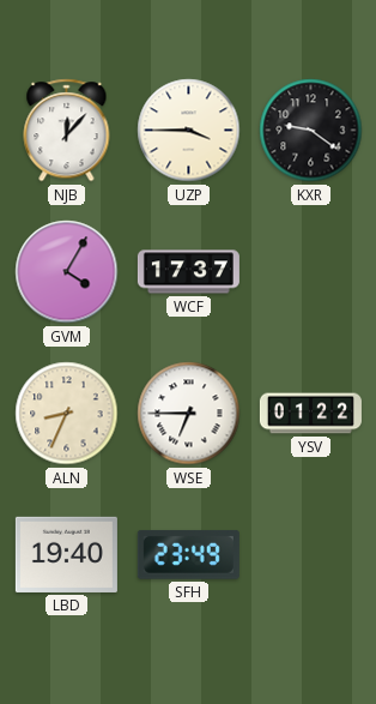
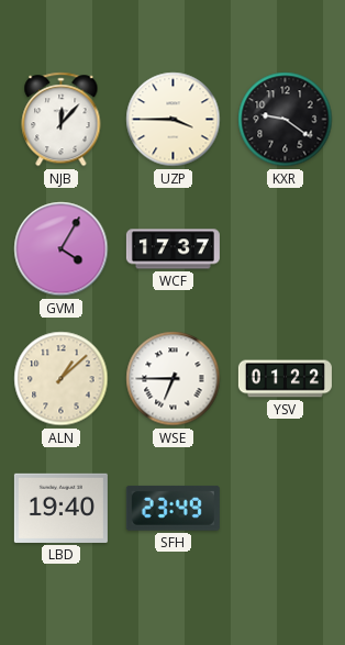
ALN: 8:34 -> 1:08 (62, 379)
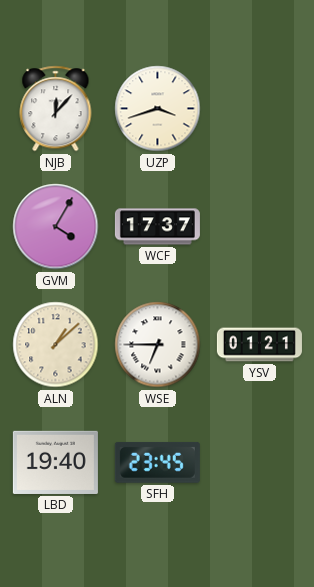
UZP: 3:45 -> 3:42 (158, 109)
KXR: 9:21 -> none (286, 120)
YSV: 01:22 -> 01:21 (259, 345)
SFH: 23:49 -> 23:45 (157, 462)
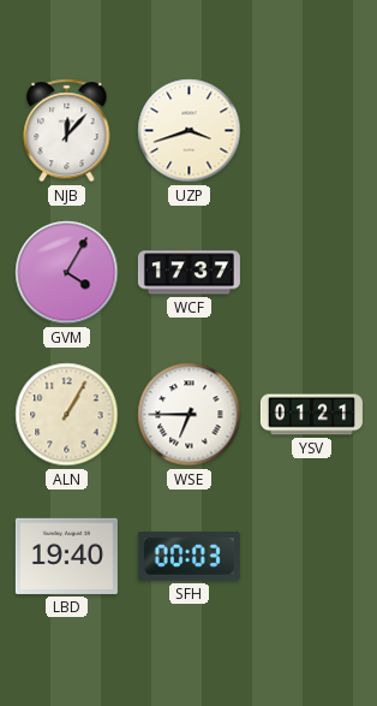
ALN: 1:08 -> 1:05 (67, 415)
SFH: 23:45 -> 00:03 (188, 556)
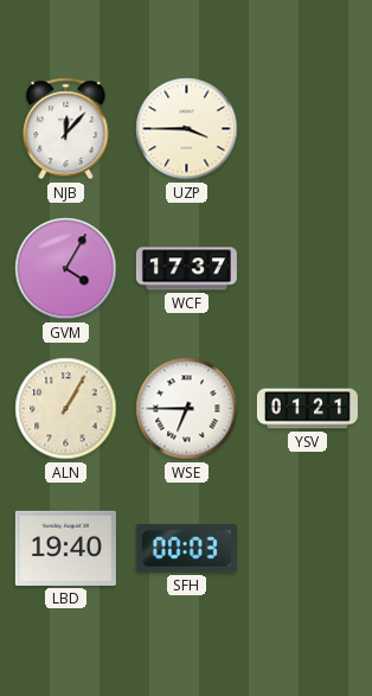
UZP: 3:42 -> 3:45 (187, 129)
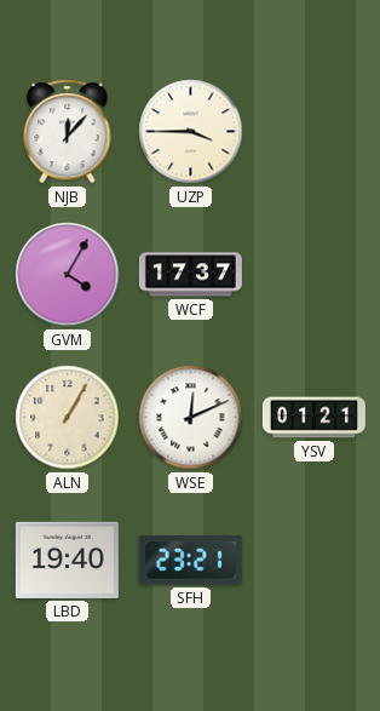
WSE: 6:45 -> 12:11 (191, 418)
SFH: 00:03 -> 23:21 (190, 560)
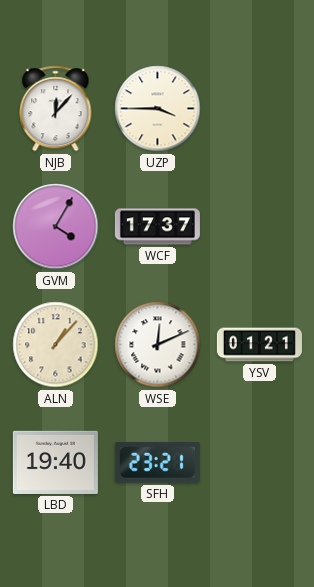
ALN: 1:05 -> 1:07 (56, 345)
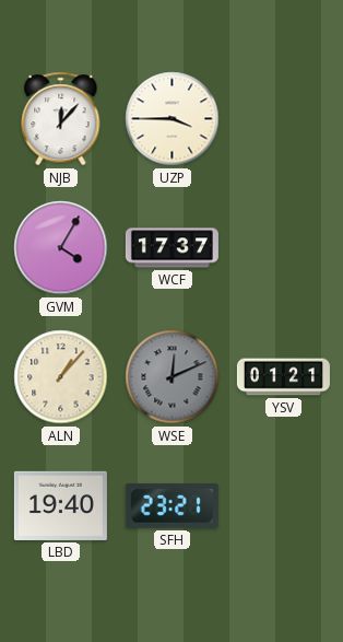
WSE dial: white -> grey (173, 377)
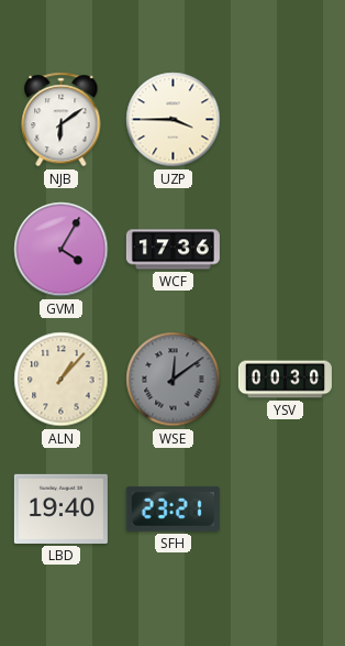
NJB: 12:07 -> 6:09 (62, 120)
WCF: 17:37 -> 17:36 (172, 250)
WSE: 12:11 -> 12:09 (174, 380)
YSV: 01:21 -> 00:30 (285, 380)
